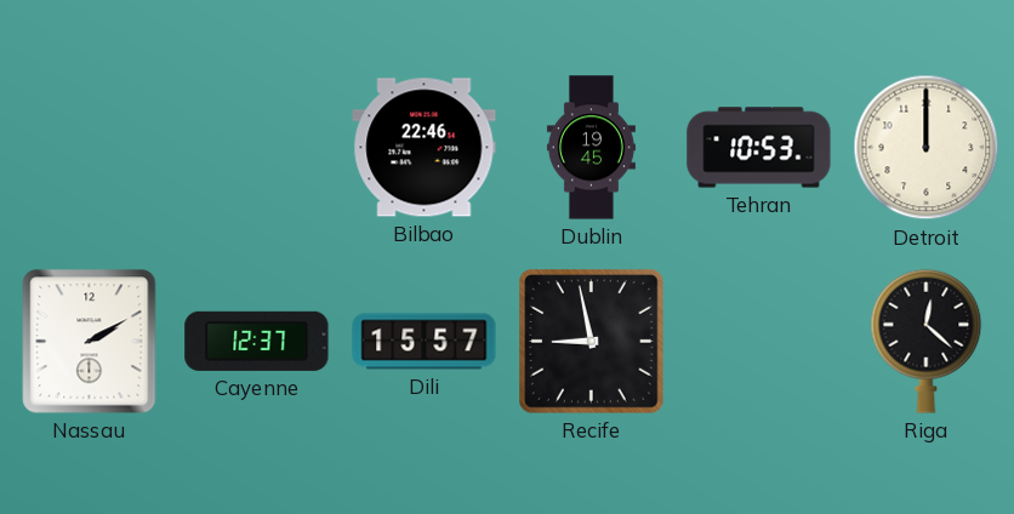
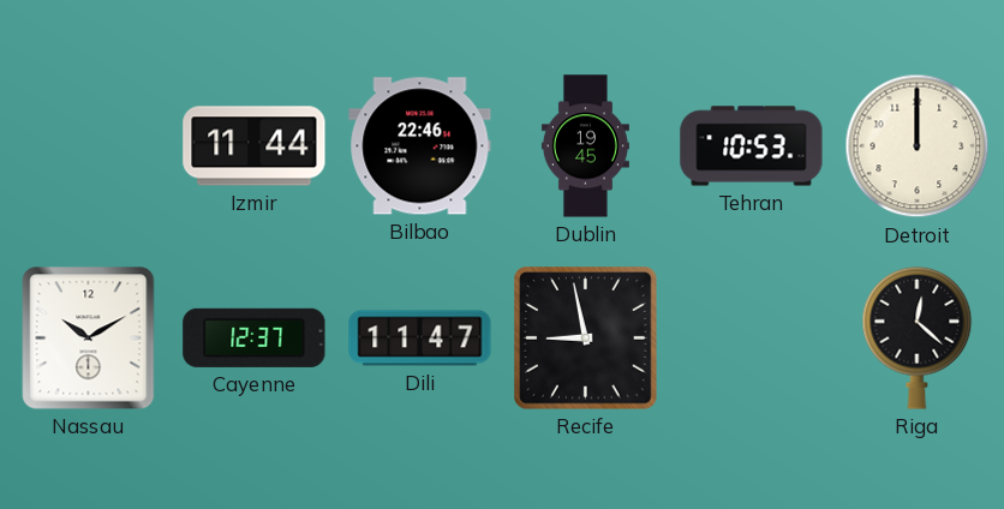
Izmir: none -> 11:44 (255, 146)
Nassau: 2:10 -> 10:10 (89, 339)
Dili: 15:57 -> 11:47 (420, 339)
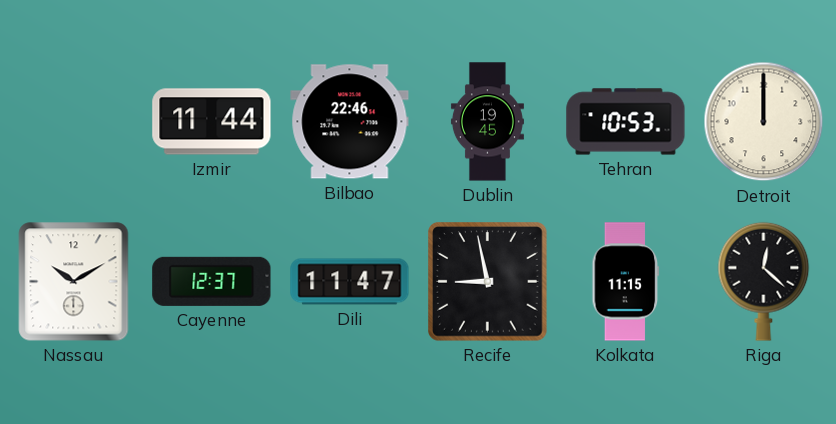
Kolkata: none -> 11:15 (626, 282)
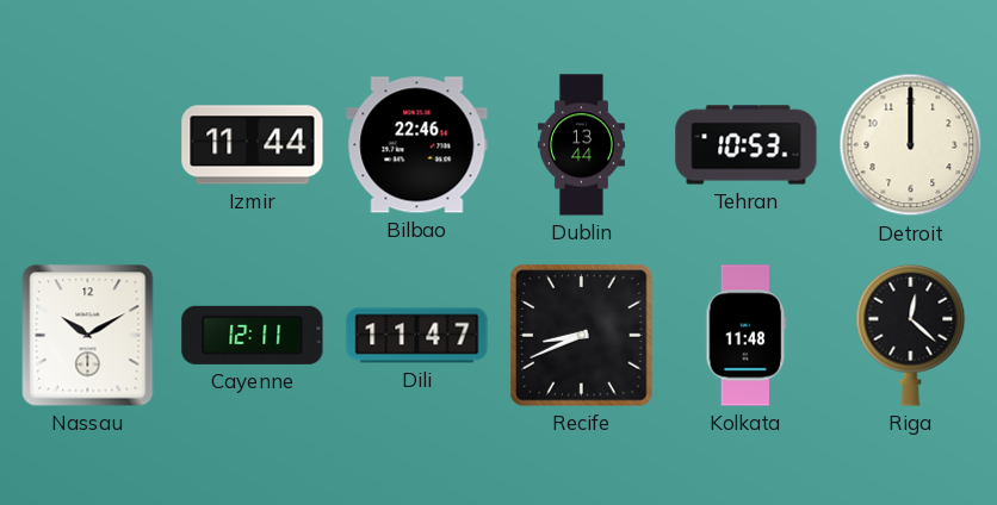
Dublin: 19:45 -> 13:44 (581, 145)
Cayenne: 12:37 -> 12:11 (253, 335)
Recife: 8:58 -> 8:41 (582, 336)
Kolkata: 11:15 -> 11:48 (747, 336)
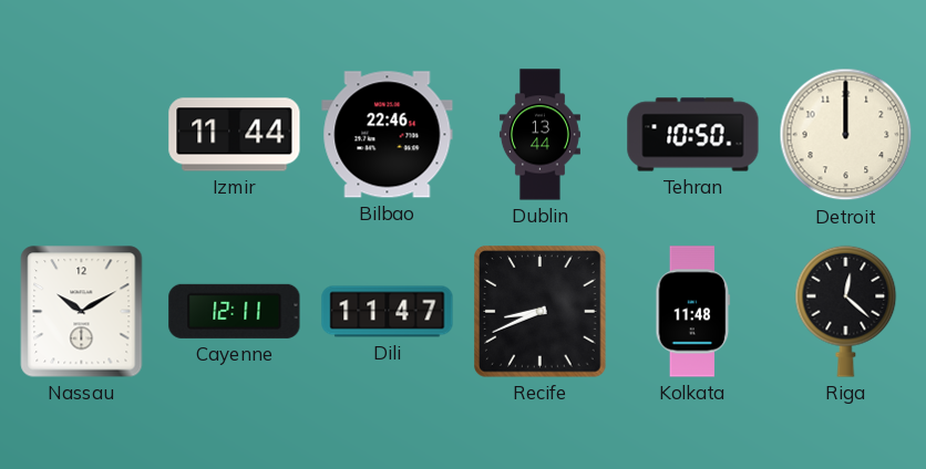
Tehran: 10:53 -> 10:50 (693, 135)
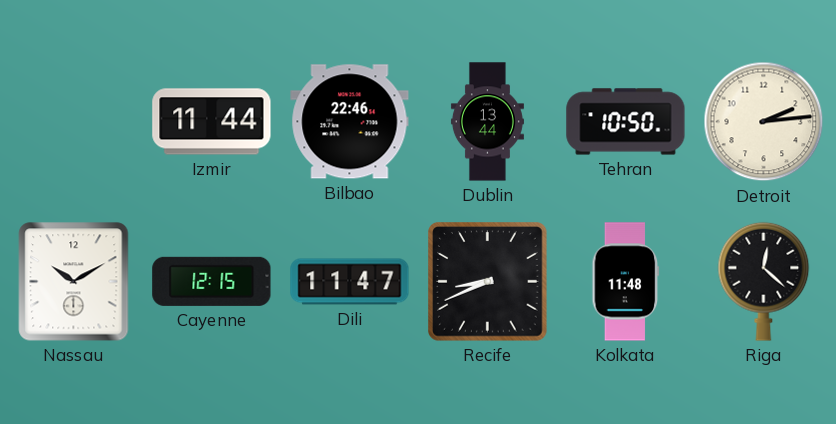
Detroit: 12:00 -> 2:14 (764, 122)
Cayenne: 12:11 -> 12:15 (212, 281)
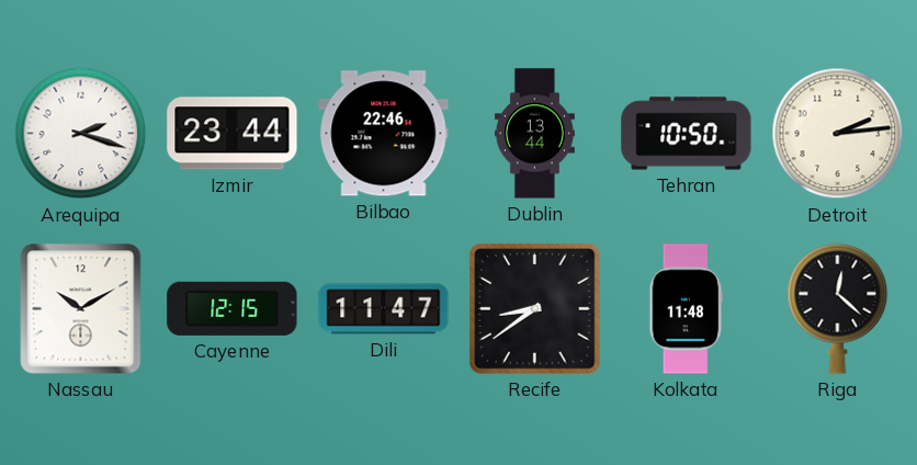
Arequipa: none -> 2:18 (81, 134)
Izmir: 11:44 -> 23:44 (233, 134)
Recife: 8:41 -> 8:39 (535, 309)
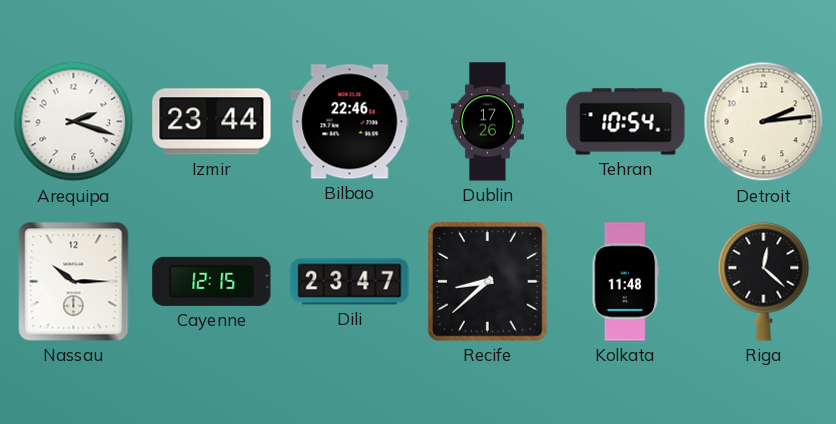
Dublin: 13:44 -> 17:26 (487, 122)
Tehran: 10:50 -> 10:54 (626, 122)
Nassau: 10:10 -> 10:15 (74, 282)
Dili: 11:47 -> 23:47 (350, 282)
Recife: 8:39 -> 8:38 (488, 282)
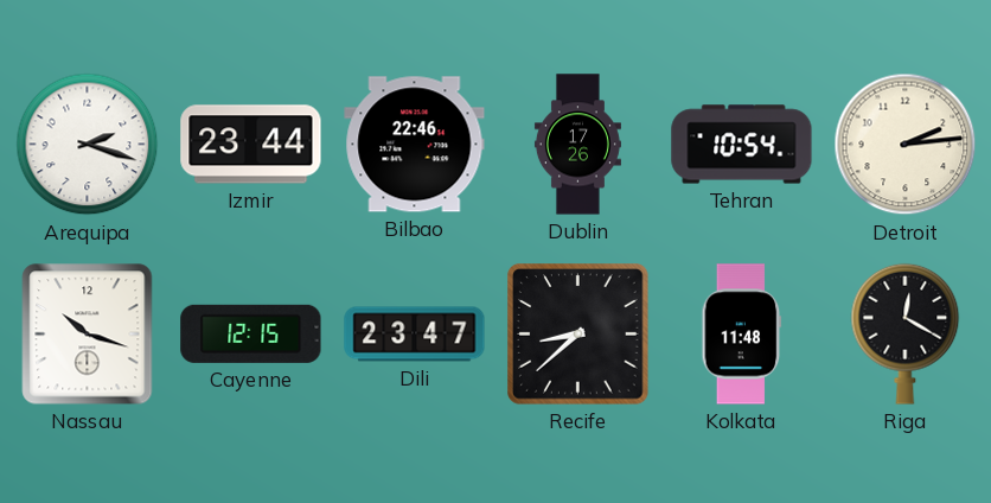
Nassau: 10:15 -> 10:18 (88, 335)
Riga: 12:22 -> 12:20 (906, 333)
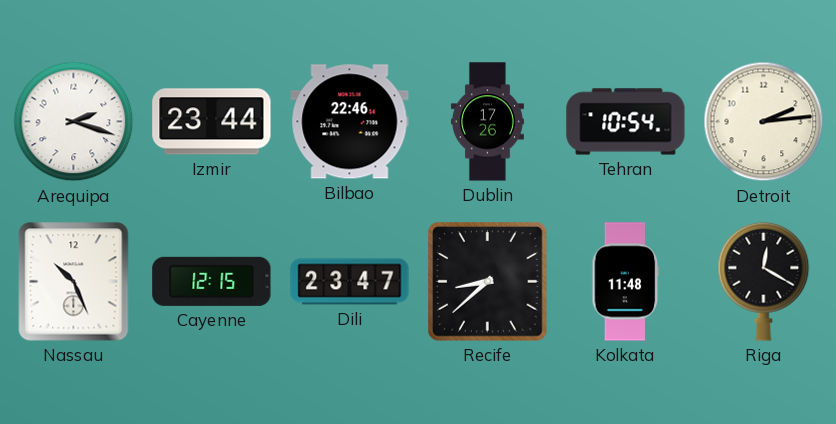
Nassau: 10:18 -> 10:26 (74, 282)
